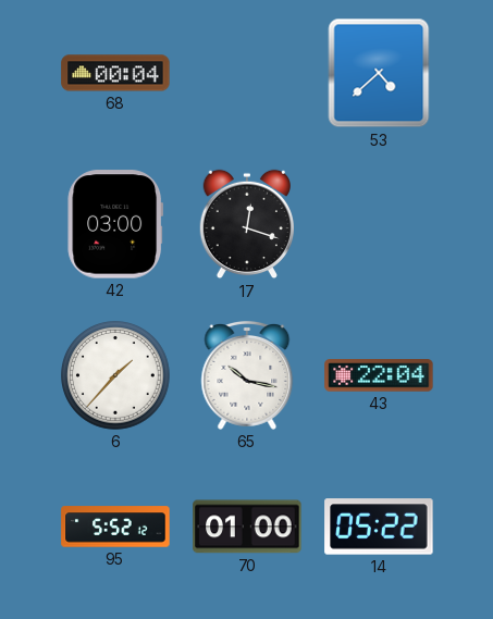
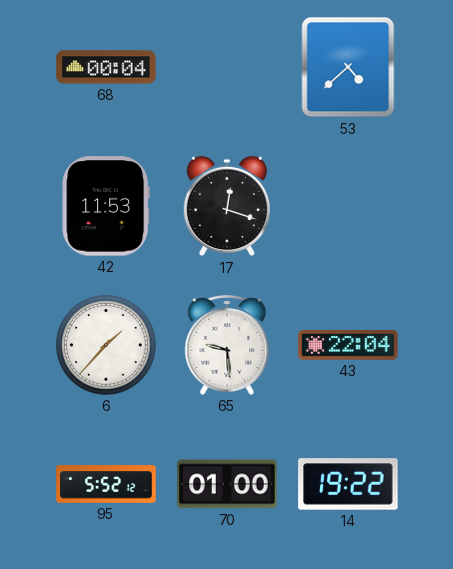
42: 03:00 -> 11:53 (106, 206)
65: 10:17 -> 9:29 (227, 345)
14: 05:22 -> 19:22 (348, 484)
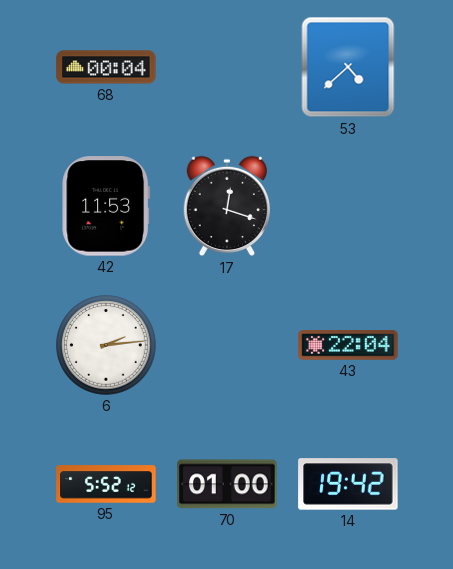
6: 1:37 -> 2:14 (107, 345)
65: 9:29 -> none (227, 345)
14: 19:22 -> 19:42 (348, 484)
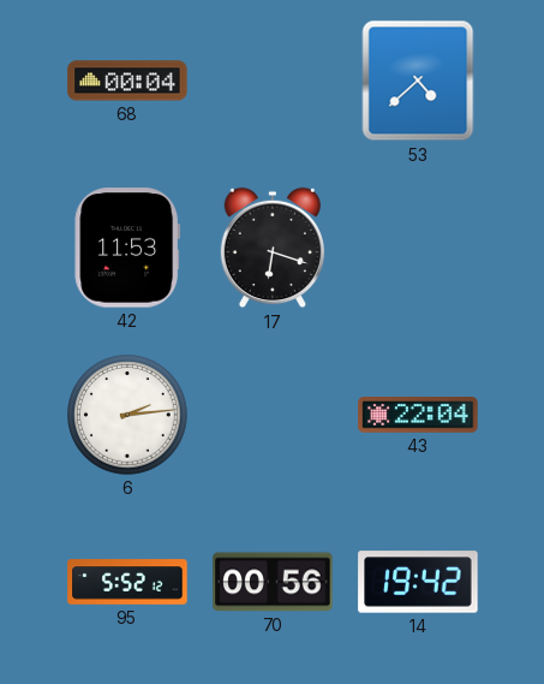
17: 12:18 -> 6:18 (271, 248)
70: 01:00 -> 00:56 (273, 582)
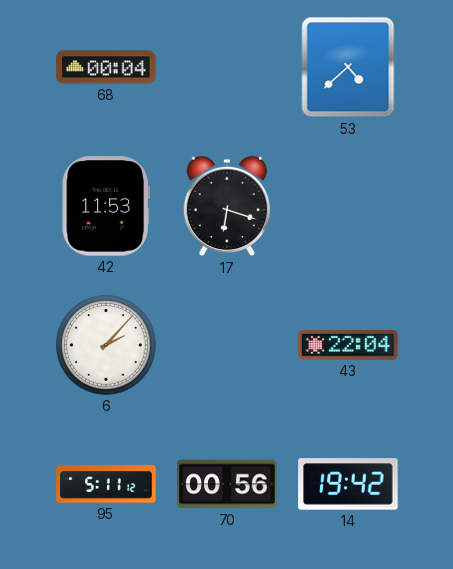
6: 2:14 -> 2:07 (107, 345)
95: 5:52 -> 5:11 (106, 484)
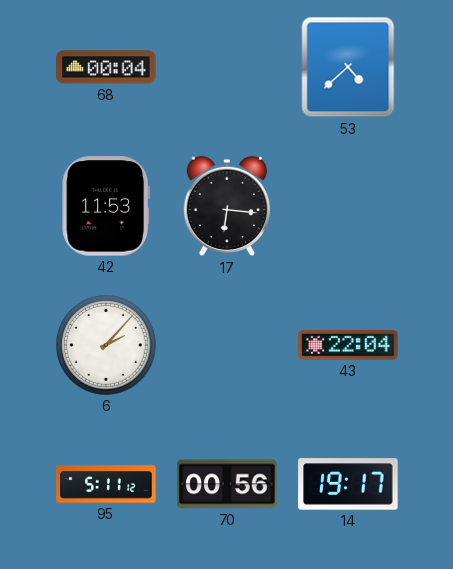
17: 6:18 -> 6:16 (226, 206)
14: 19:42 -> 19:17 (348, 484)
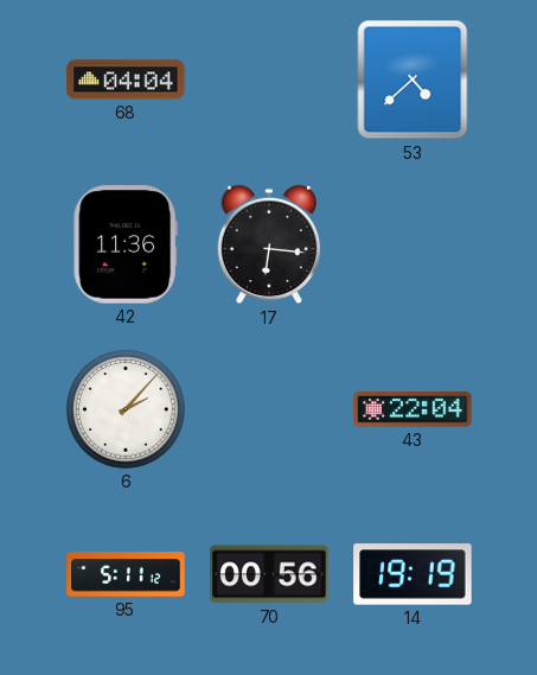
68: 00:04 -> 04:04 (126, 79)
42: 11:53 -> 11:36 (126, 244)
14: 19:17 -> 19:19 (413, 574)
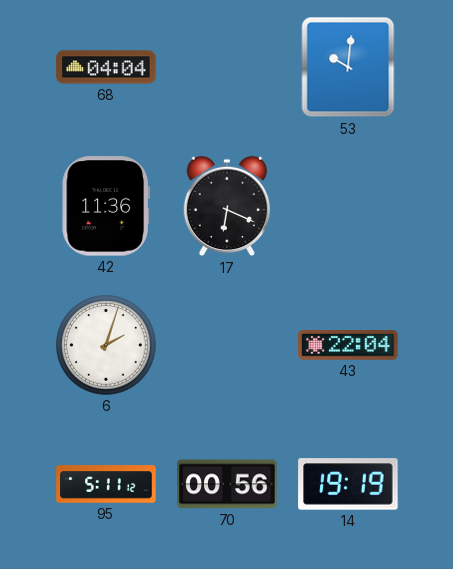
53: 4:38 -> 10:01 (348, 67)
17: 6:16 -> 6:19 (226, 206)
6: 2:07 -> 2:03 (107, 345)
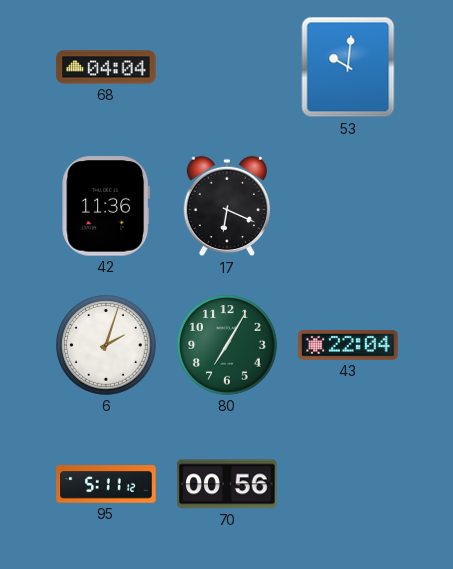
80: none -> 7:05 (228, 345)
14: 19:19 -> none (348, 484)
